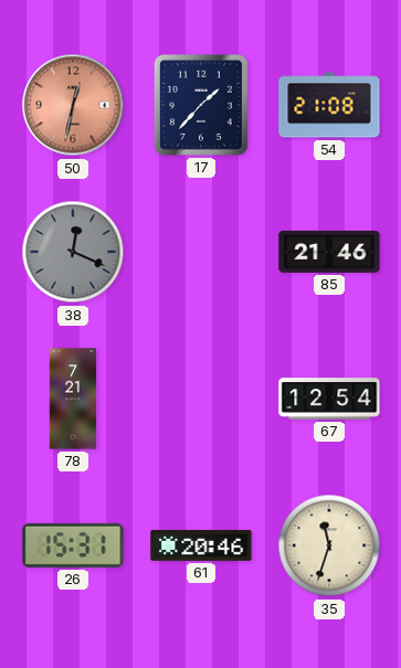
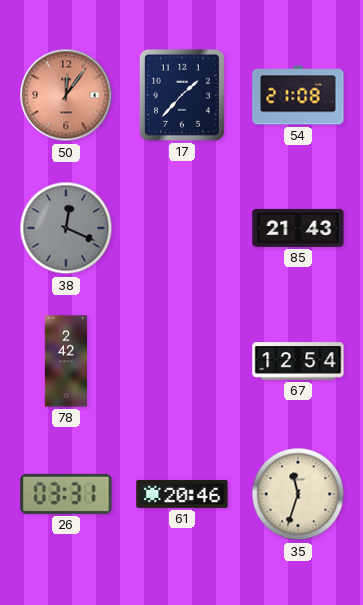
50: 12:32 -> 12:06 (66, 95)
85: 21:46 -> 21:43 (298, 228)
78: 7:21 -> 2:42 (65, 361)
26: 15:31 -> 03:31 (66, 494)
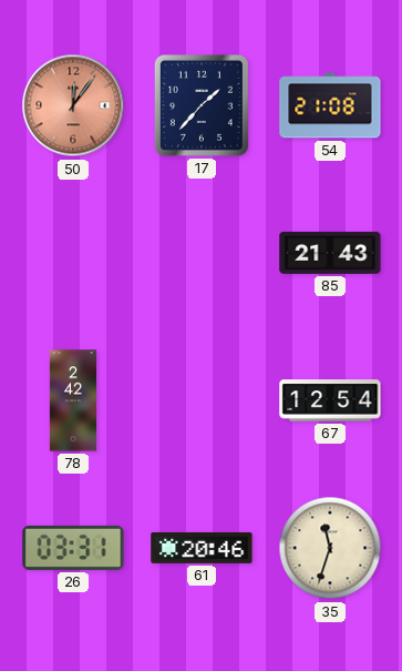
38: 12:19 -> none (66, 228)
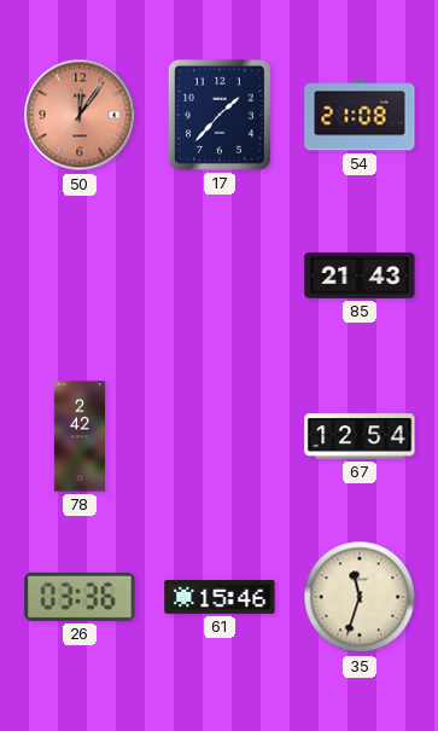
26: 03:31 -> 03:36 (80, 597)
61: 20:46 -> 15:46 (220, 597)
